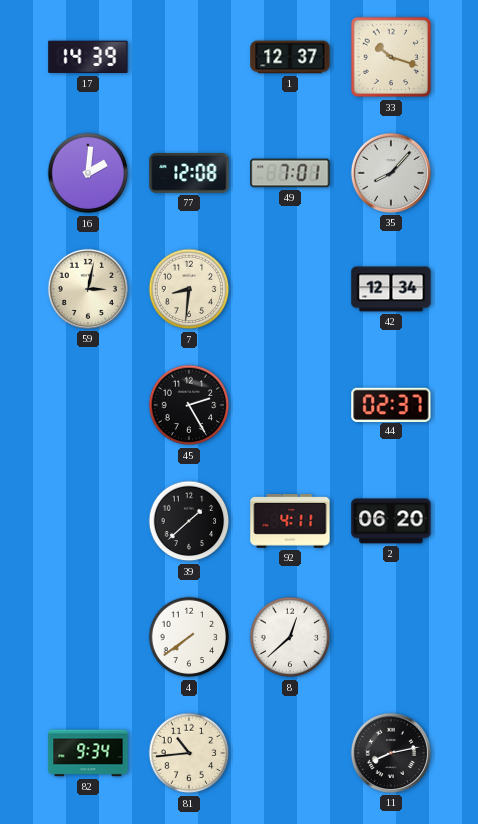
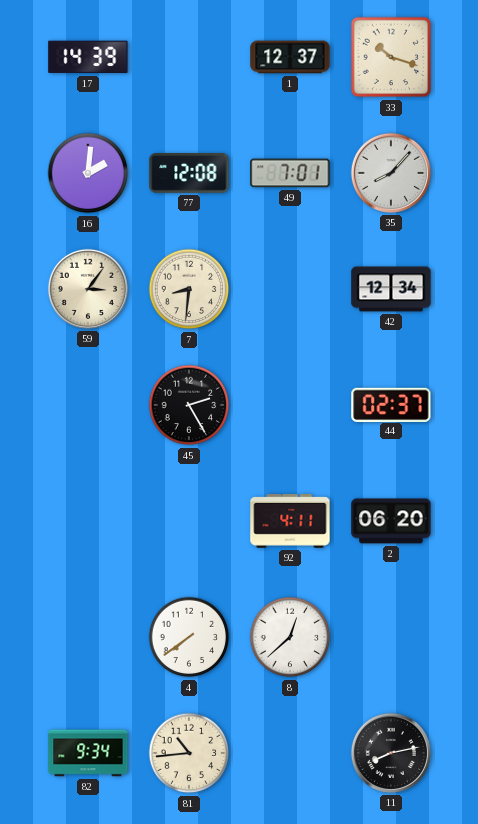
59: 3:02 -> 3:06 (88, 289)
39: 1:38 -> none (189, 521)
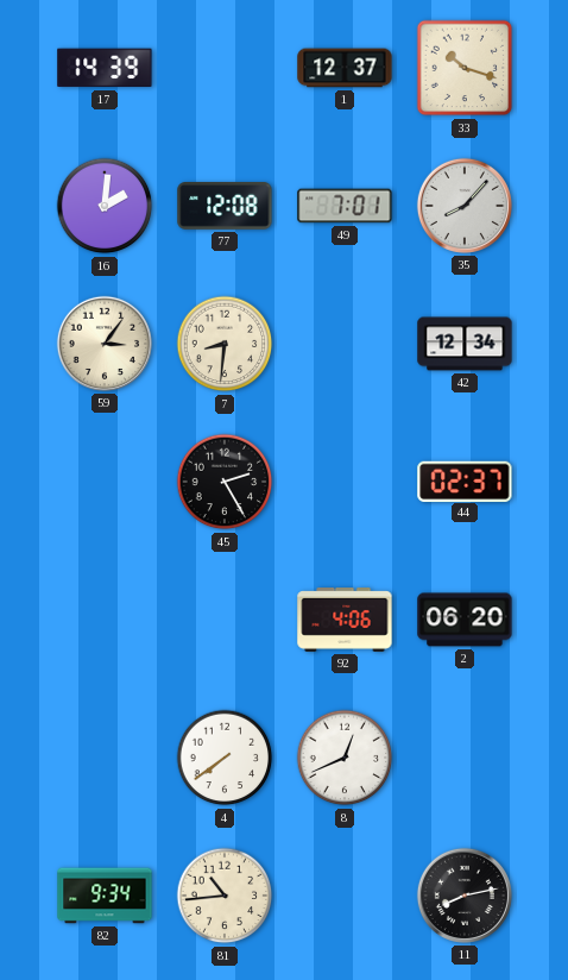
92: 4:11 -> 4:06 (345, 621)
8: 12:38 -> 12:41 (345, 758)
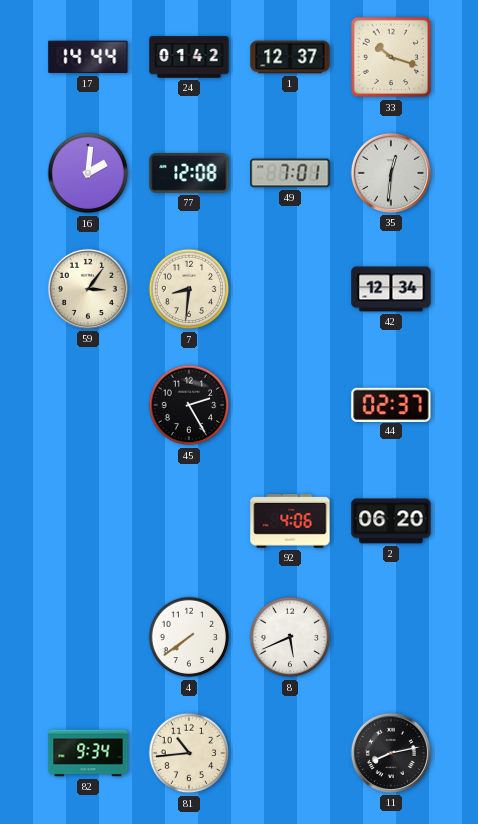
17: 14:39 -> 14:44 (88, 57)
24: none -> 01:42 (189, 57)
35: 8:07 -> 12:31 (391, 173)
8: 12:41 -> 5:41 (290, 637)
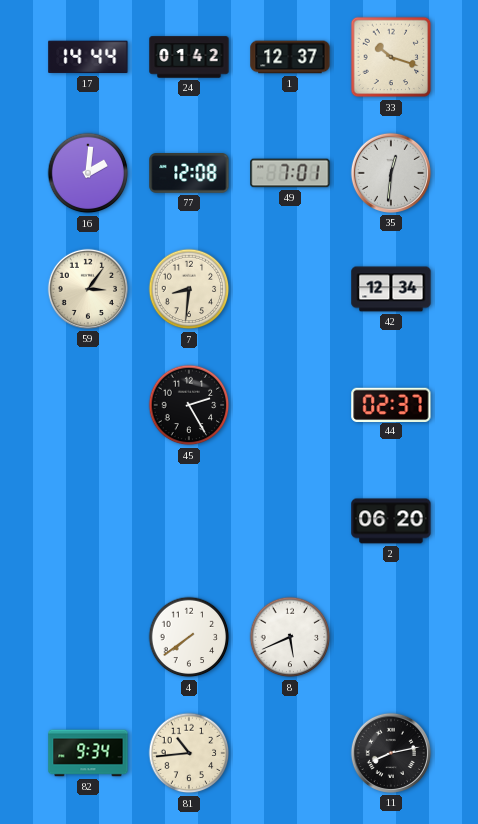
92: 4:06 -> none (290, 522)
